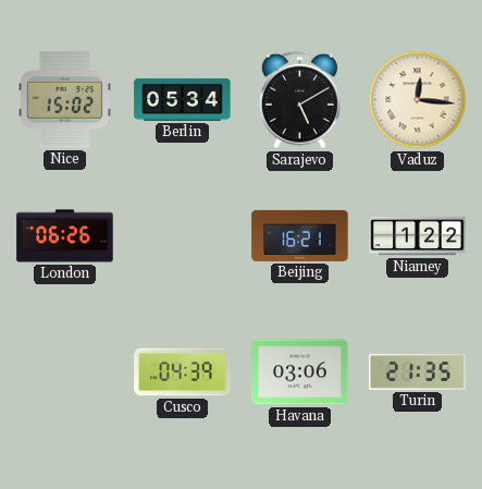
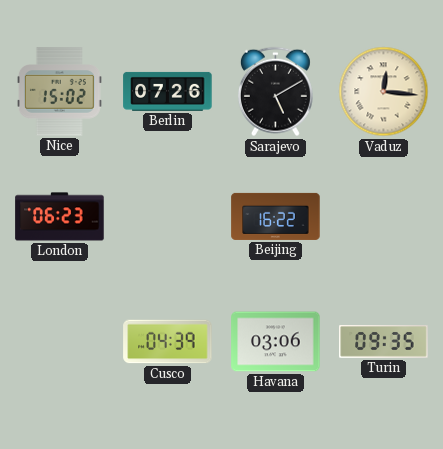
Berlin: 05:34 -> 07:26 (168, 91)
London: 06:26 -> 06:23 (60, 217)
Beijing: 16:21 -> 16:22 (276, 216)
Niamey: 1:22 -> none (418, 236)
Turin: 21:35 -> 09:35 (384, 342)
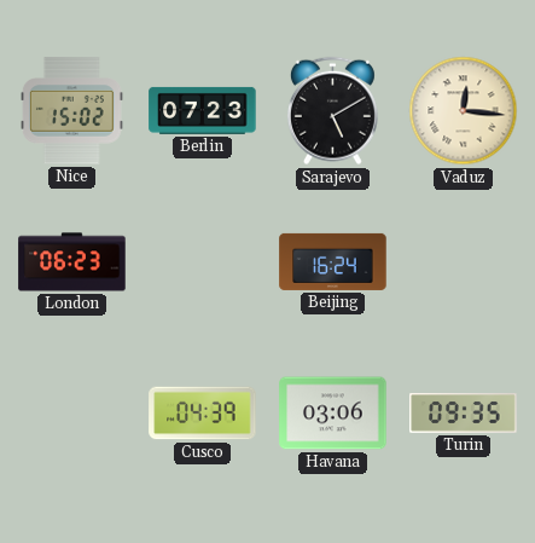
Berlin: 07:26 -> 07:23 (203, 110)
Beijing: 16:22 -> 16:24 (333, 261)
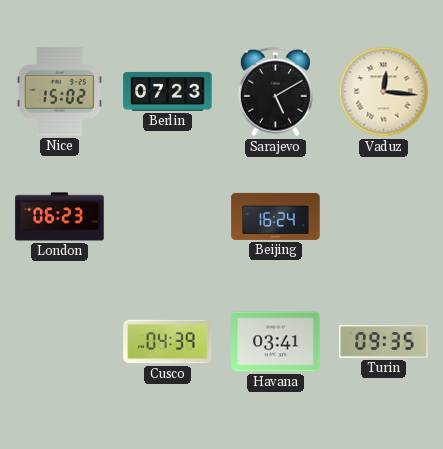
Havana: 03:06 -> 03:41 (276, 342)
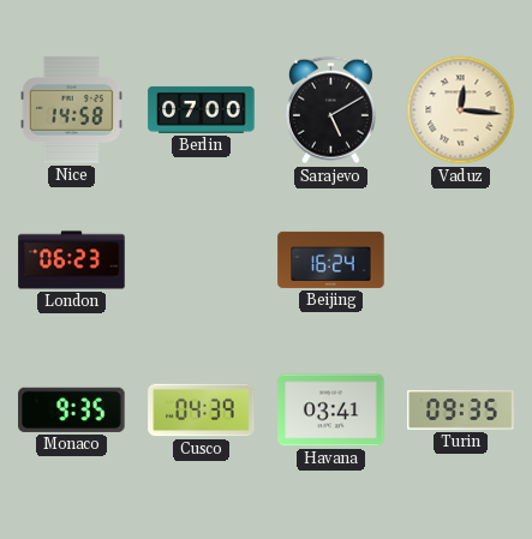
Nice: 15:02 -> 14:58 (72, 110)
Berlin: 07:23 -> 07:00 (202, 109)
Monaco: none -> 9:35 (72, 409)
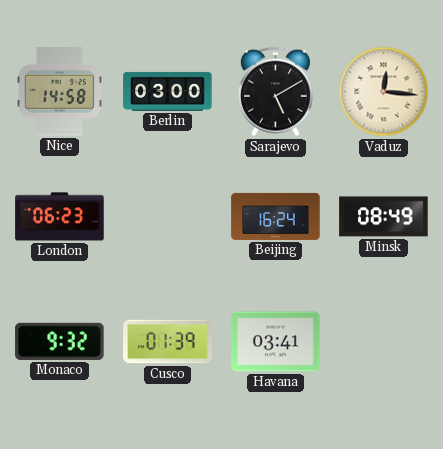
Berlin: 07:00 -> 03:00 (168, 91)
Minsk: none -> 08:49 (384, 217)
Monaco: 9:35 -> 9:32 (60, 341)
Cusco: 04:39 -> 01:39 (168, 342)
Turin: 09:35 -> none (461, 411)
